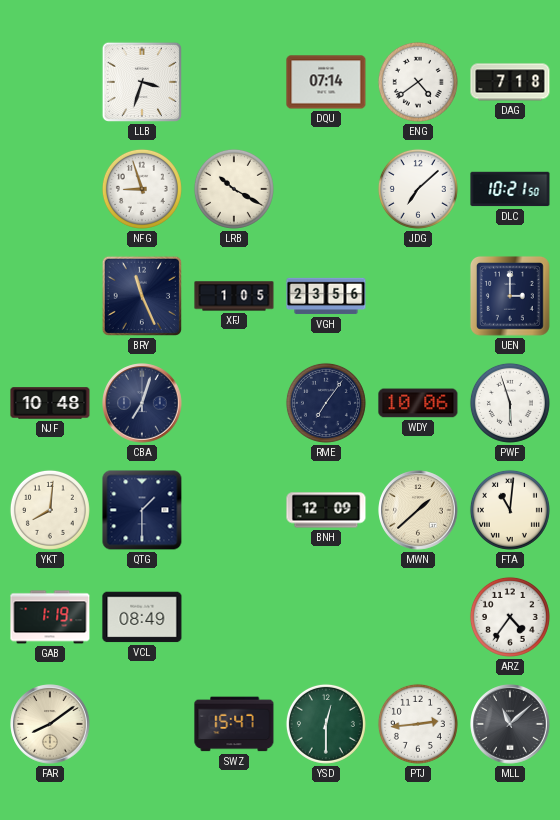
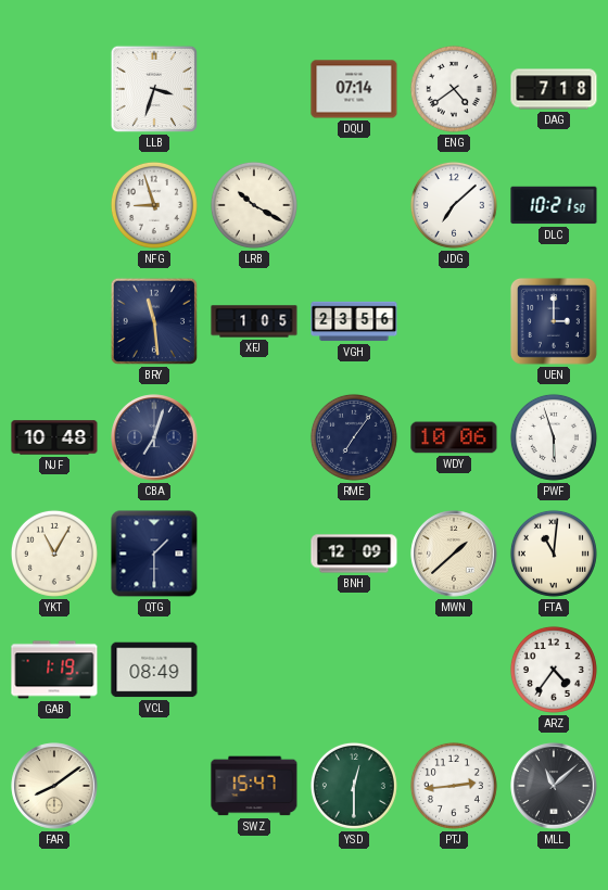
BRY: 11:26 -> 11:29 (154, 321)
YKT: 8:01 -> 11:05 (54, 554)
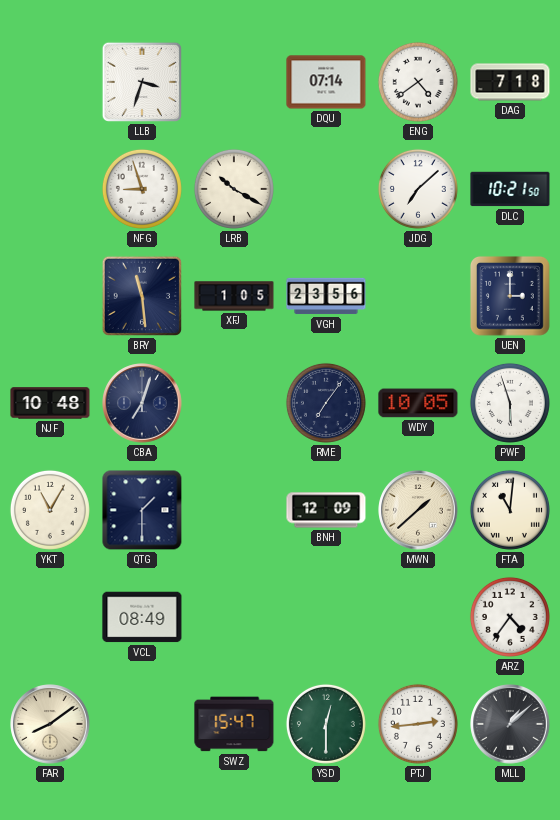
WDY: 10:06 -> 10:05 (418, 403)
GAB: 1:19 -> none (54, 670)
MLL: 11:08 -> 1:08 (510, 724)
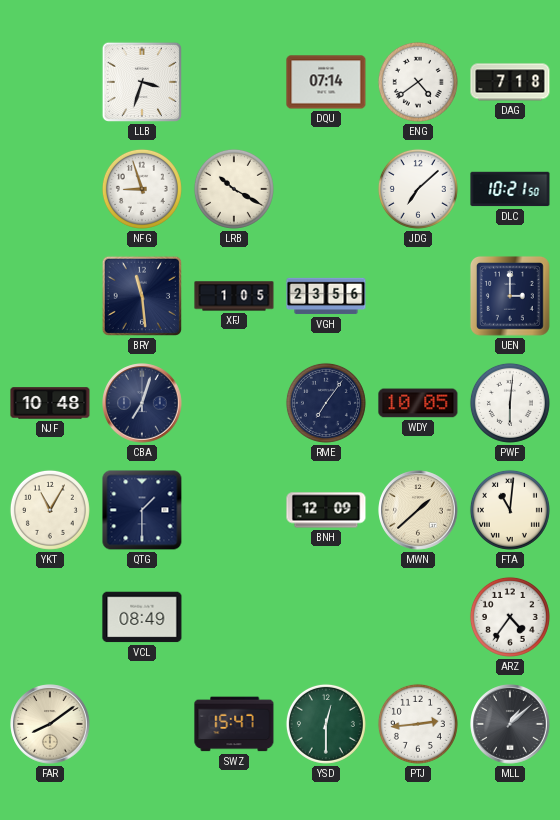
PWF: 5:57 -> 6:01 (510, 403)
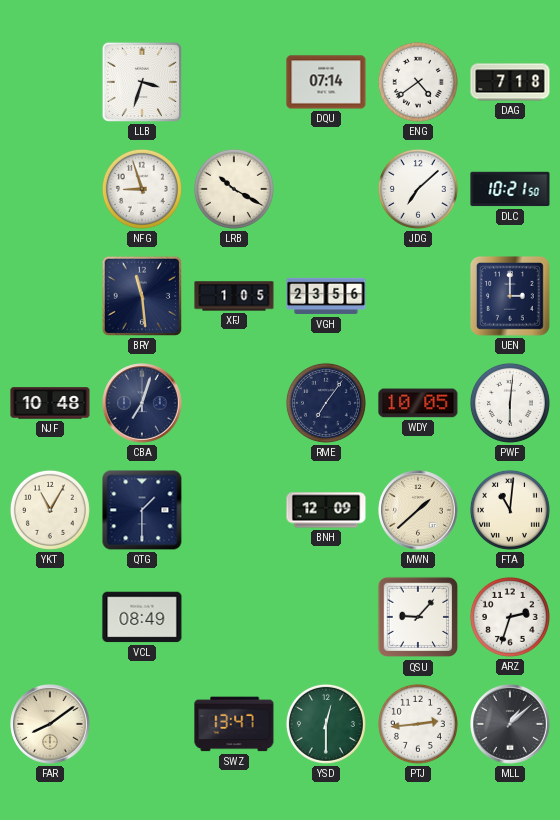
QSU: none -> 9:07 (418, 617)
ARZ: 4:36 -> 2:33 (510, 617)
SWZ: 15:47 -> 13:47 (234, 724)
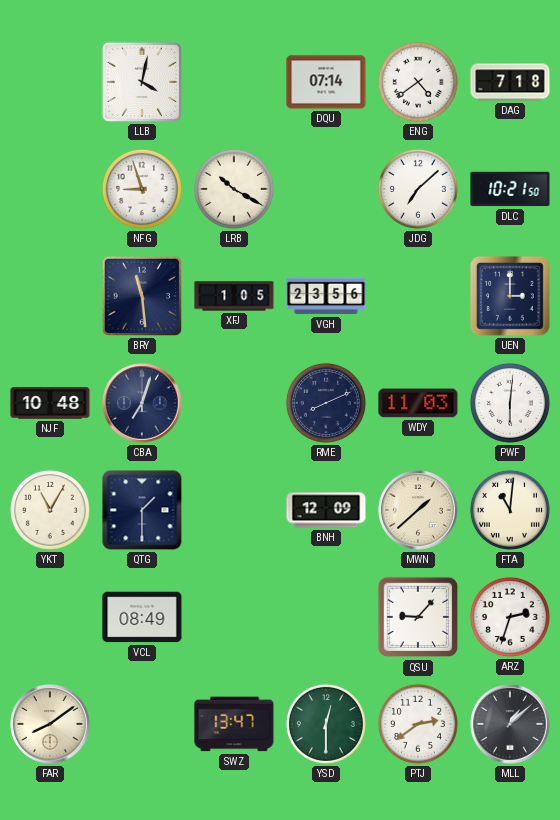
LLB: 3:33 -> 4:02 (142, 82)
RME: 7:06 -> 8:11 (326, 403)
WDY: 10:05 -> 11:03 (418, 403)
PTJ: 2:44 -> 2:39 (418, 724)
